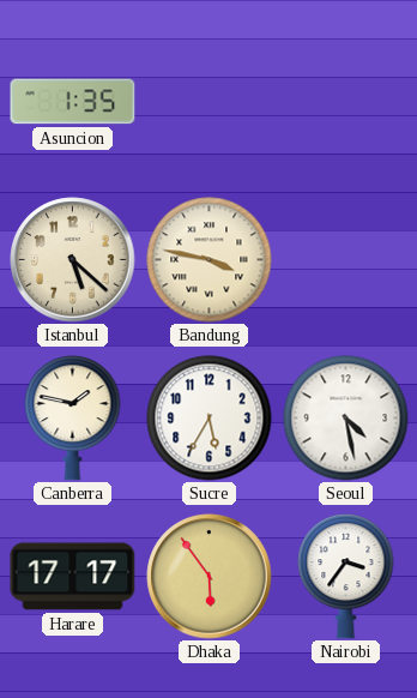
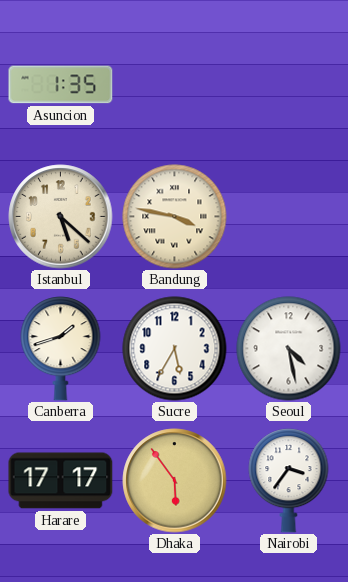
Canberra: 1:47 -> 1:42 (61, 349)
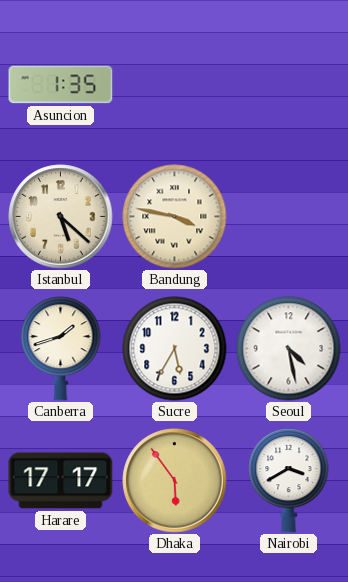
Nairobi: 3:36 -> 3:40 (289, 481)
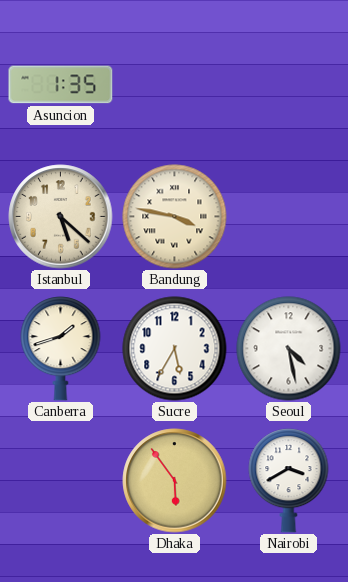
Harare: 17:17 -> none (61, 481)
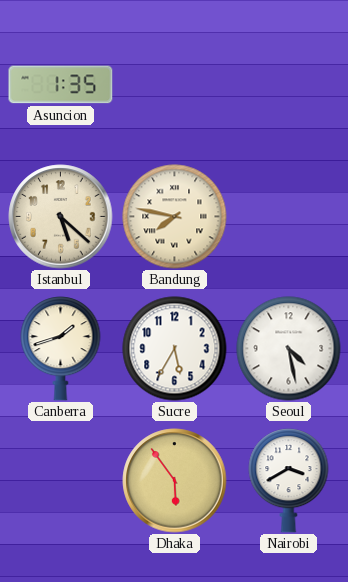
Bandung: 3:47 -> 7:47 (175, 217)
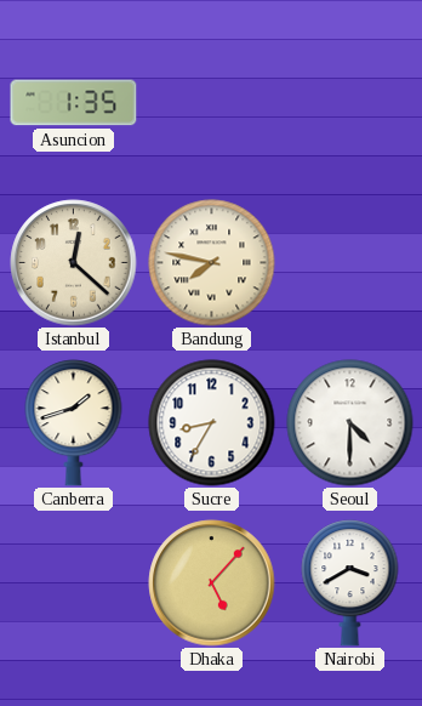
Istanbul: 5:22 -> 12:22 (74, 263)
Sucre: 5:35 -> 8:35 (212, 423)
Seoul: 4:28 -> 4:30 (350, 423)
Dhaka: 5:54 -> 5:07 (212, 583)
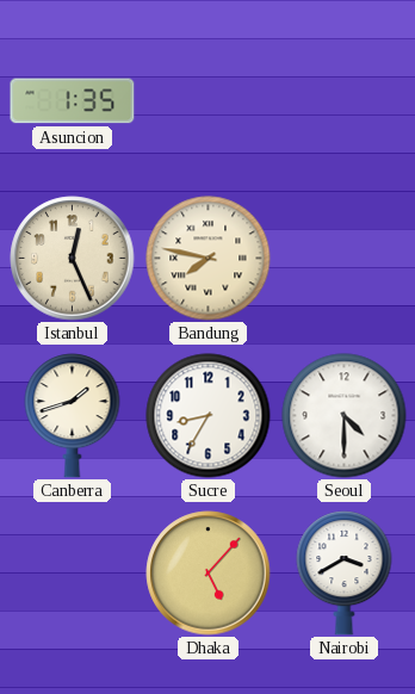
Istanbul: 12:22 -> 12:26 (73, 259)
